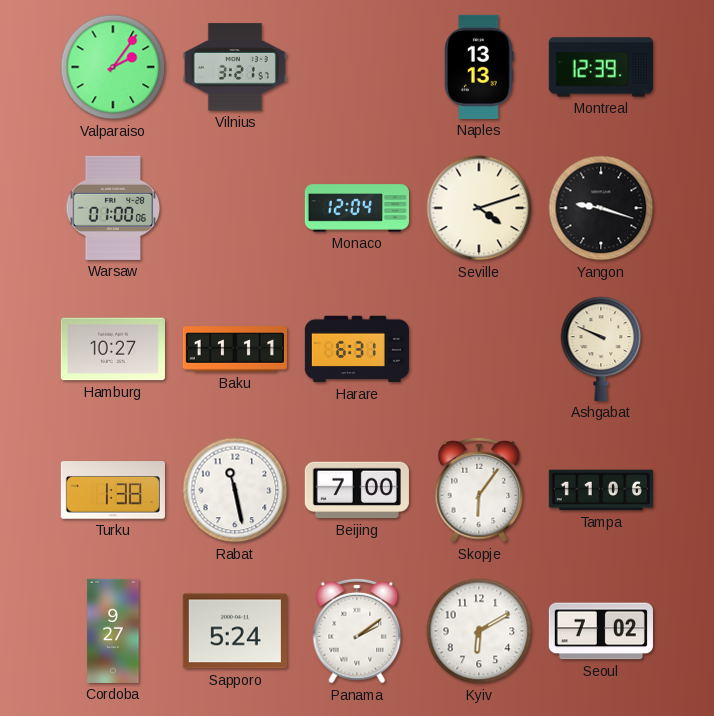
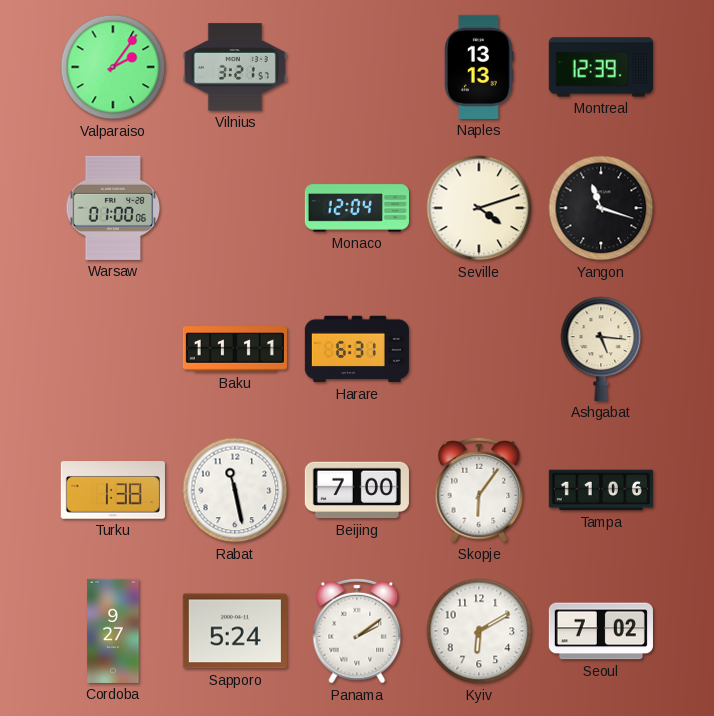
Yangon: 9:18 -> 11:18 (601, 208)
Hamburg: 10:27 -> none (113, 349)
Ashgabat: 9:49 -> 5:16 (601, 349)
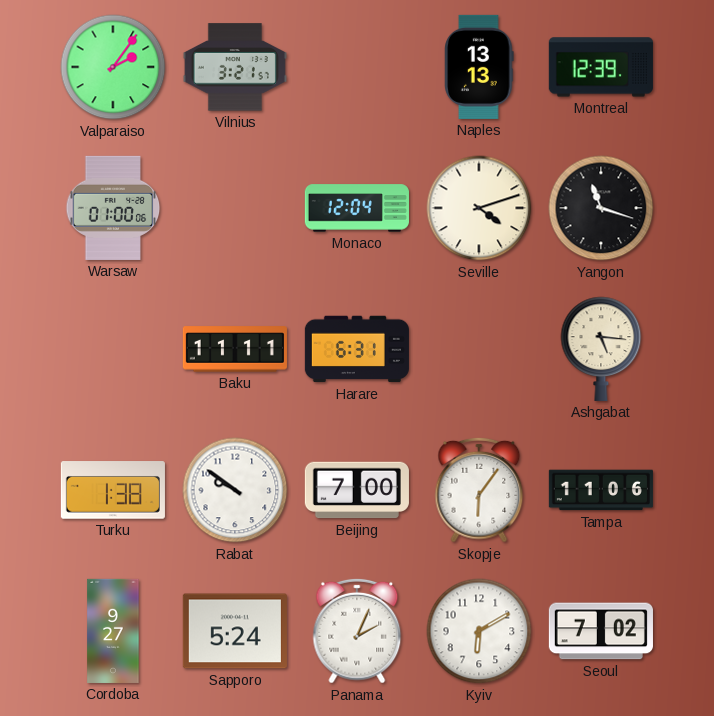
Rabat: 11:28 -> 9:51 (235, 490)
Panama: 2:09 -> 2:04 (357, 631)
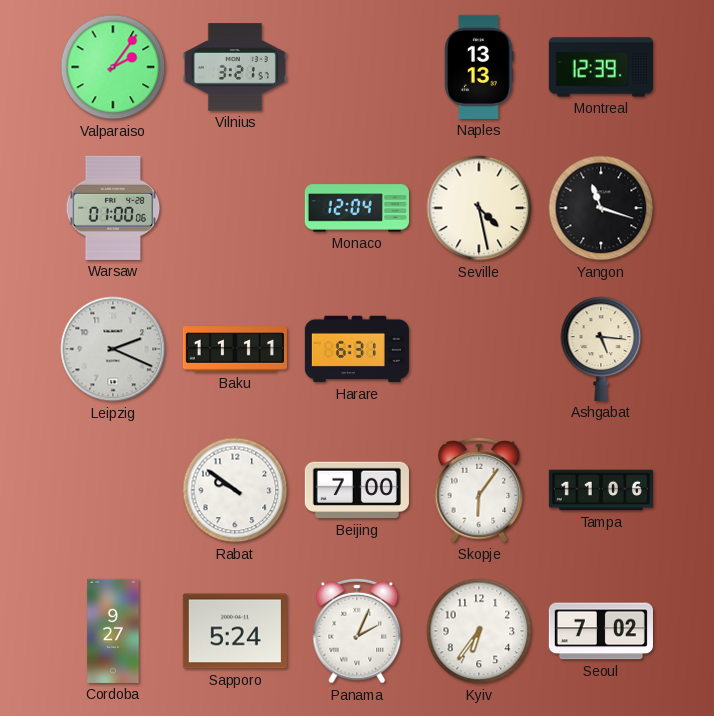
Seville: 4:12 -> 4:28 (479, 208)
Leipzig: none -> 2:19 (113, 349)
Turku: 1:38 -> none (113, 490)
Kyiv: 6:10 -> 6:36 (479, 631)
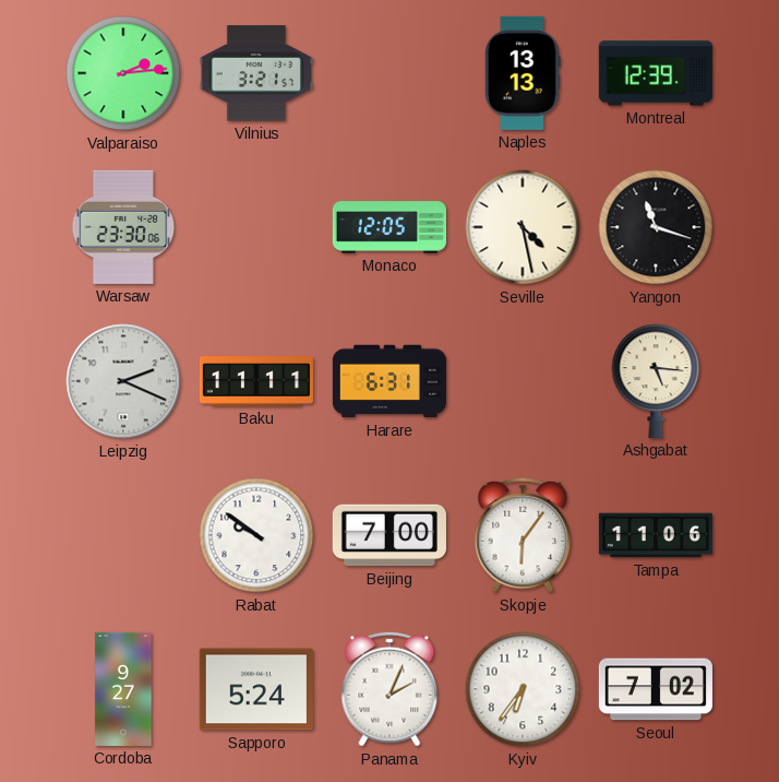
Valparaiso: 2:06 -> 2:14 (123, 73)
Warsaw: 01:00 -> 23:30 (123, 227)
Monaco: 12:04 -> 12:05 (389, 227)
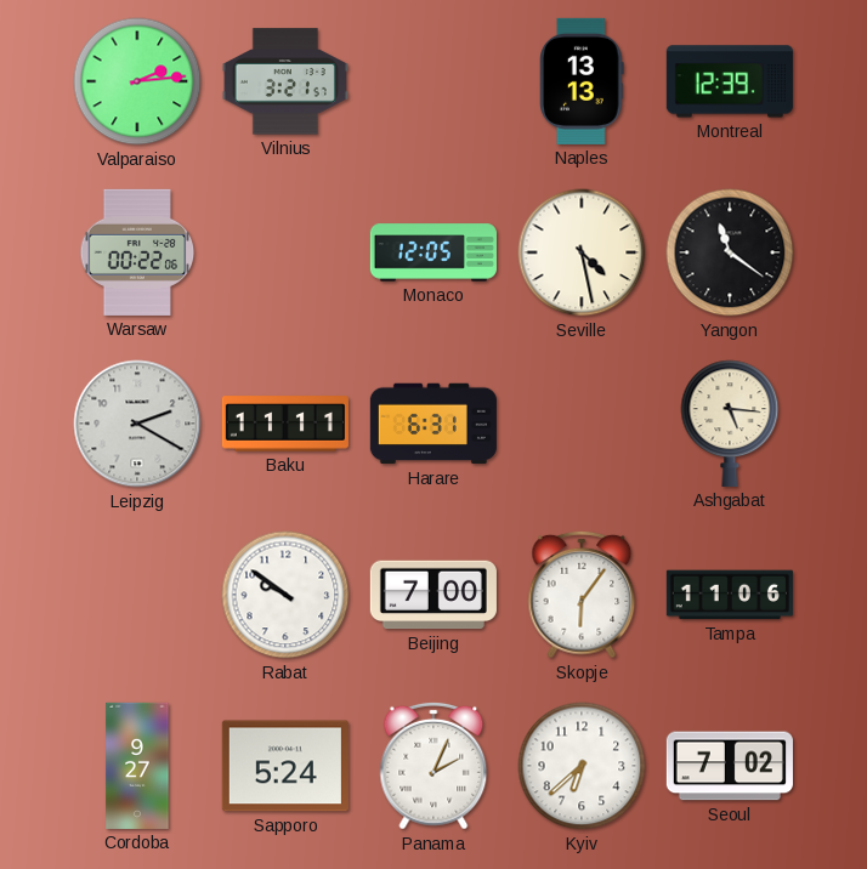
Warsaw: 23:30 -> 00:22 (137, 252)
Yangon: 11:18 -> 11:21 (730, 252)
Leipzig: 2:19 -> 2:20 (137, 424)
Kyiv: 6:36 -> 6:38 (582, 766)
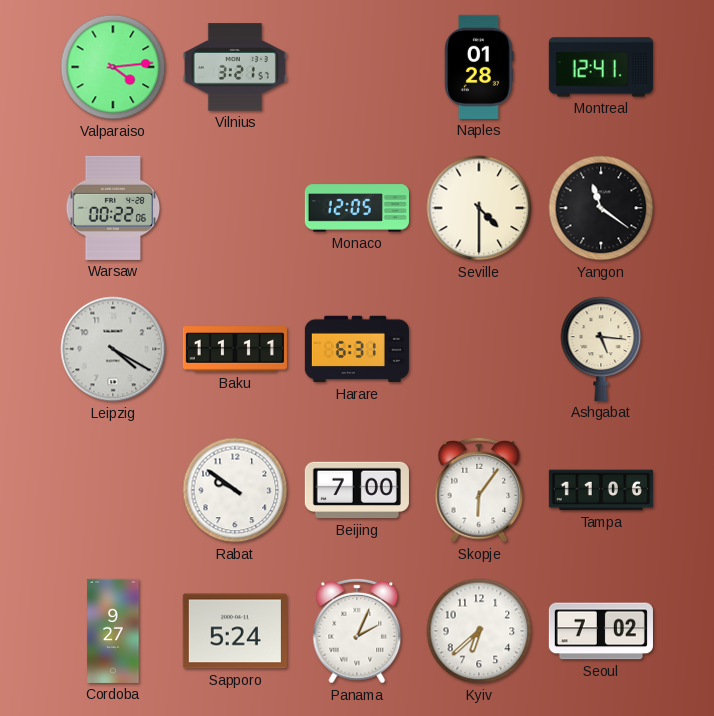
Valparaiso: 2:14 -> 4:14 (113, 67)
Naples: 13:13 -> 01:28 (479, 67)
Montreal: 12:39 -> 12:41 (601, 67)
Seville: 4:28 -> 4:30 (479, 208)
Leipzig: 2:20 -> 4:20 (113, 349)
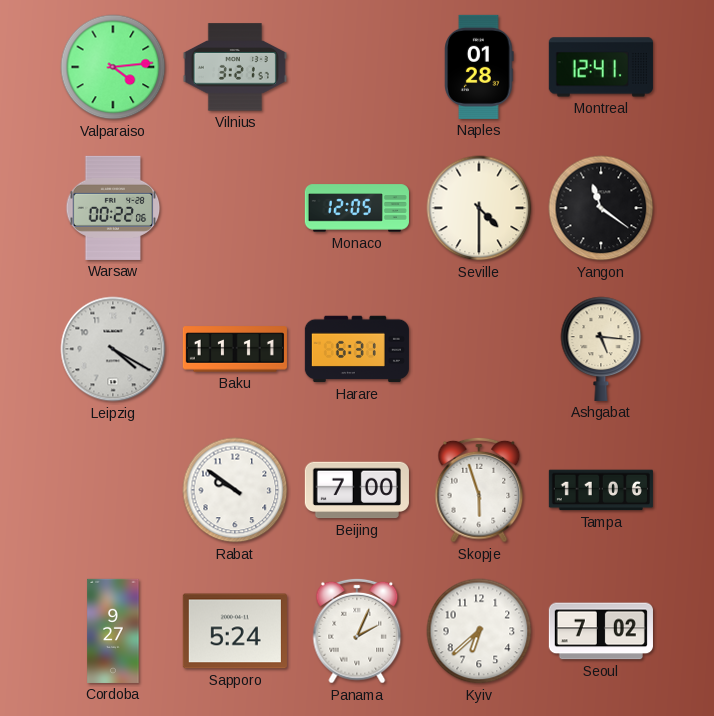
Skopje: 6:06 -> 5:57 (479, 490)
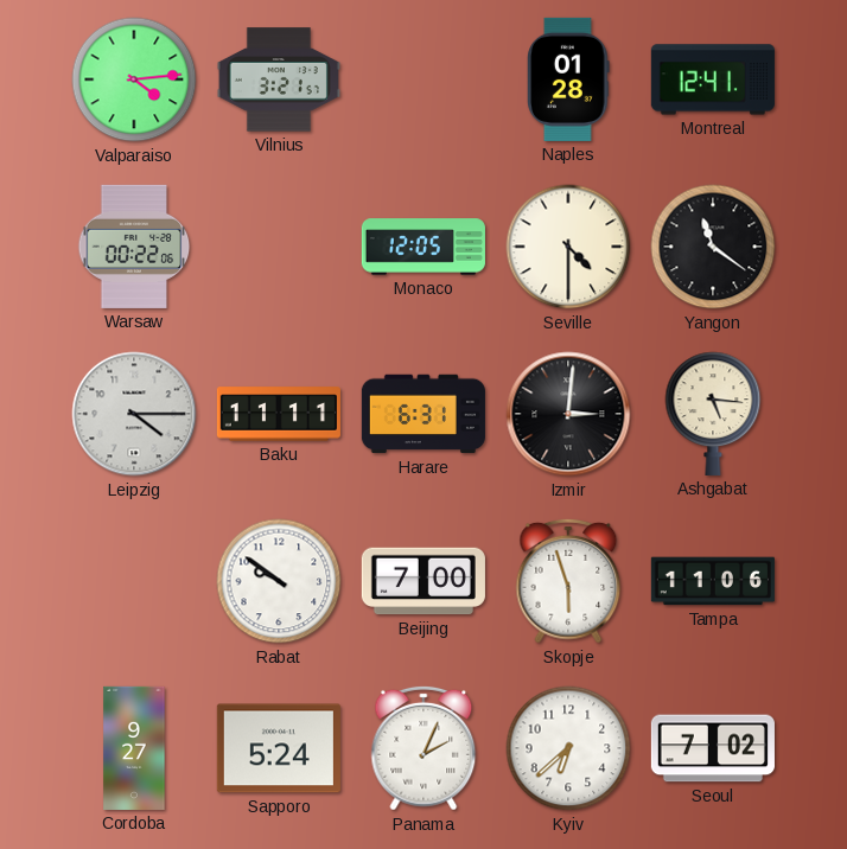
Leipzig: 4:20 -> 4:15 (134, 414)
Izmir: none -> 3:01 (568, 414)
